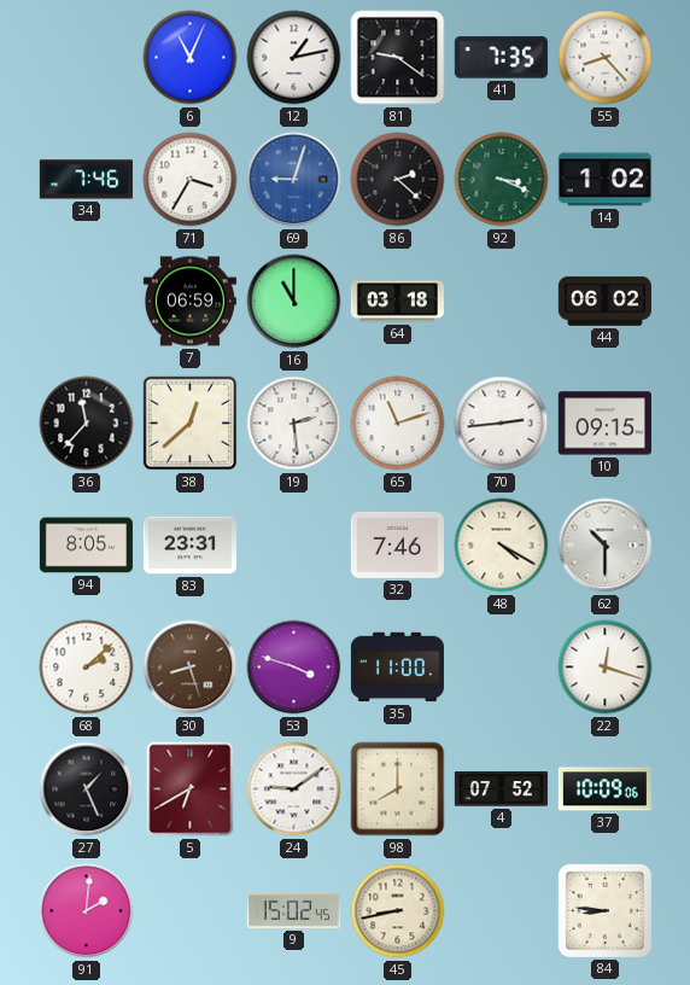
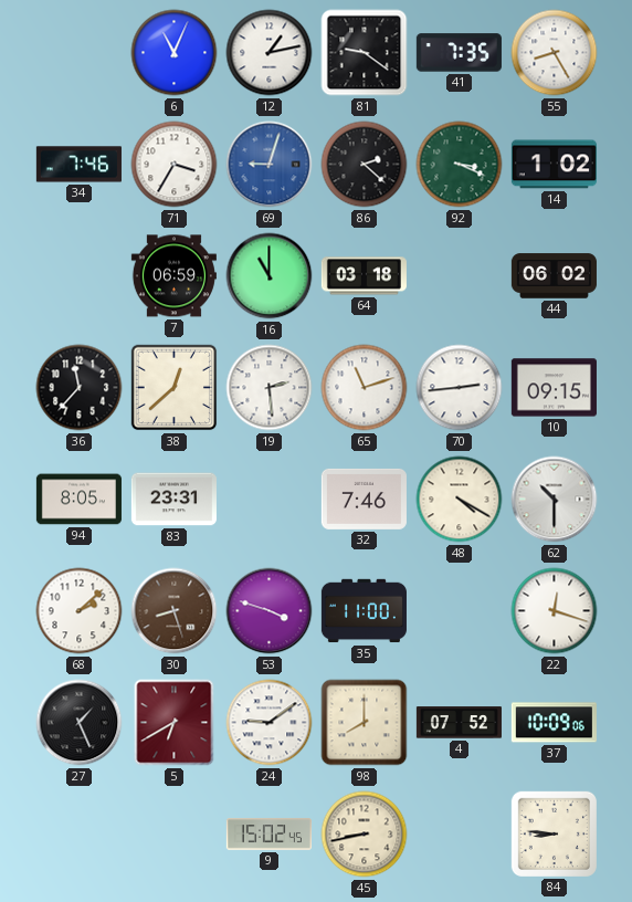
55: 8:23 -> 8:25 (555, 53)
91: 2:01 -> none (87, 911)
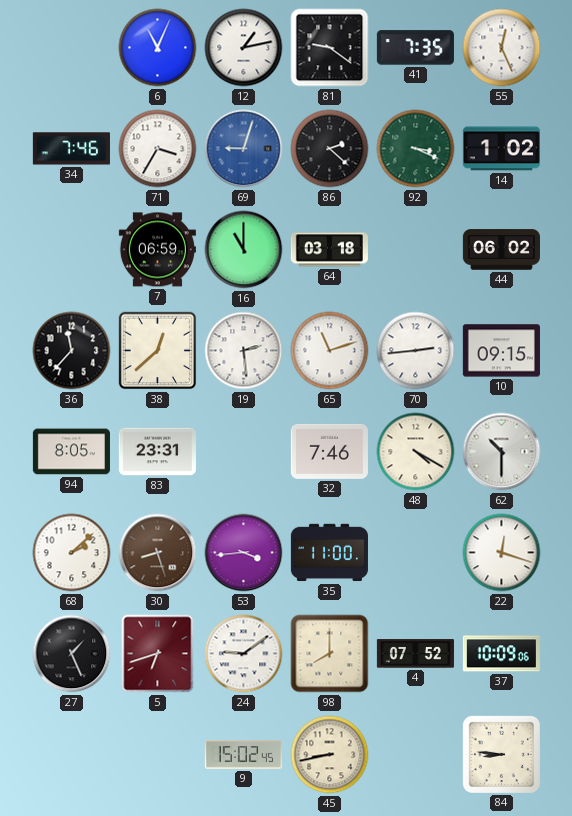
55: 8:25 -> 12:26 (502, 48)
53: 3:48 -> 3:44 (244, 553)
5: 6:40 -> 6:42 (158, 654)
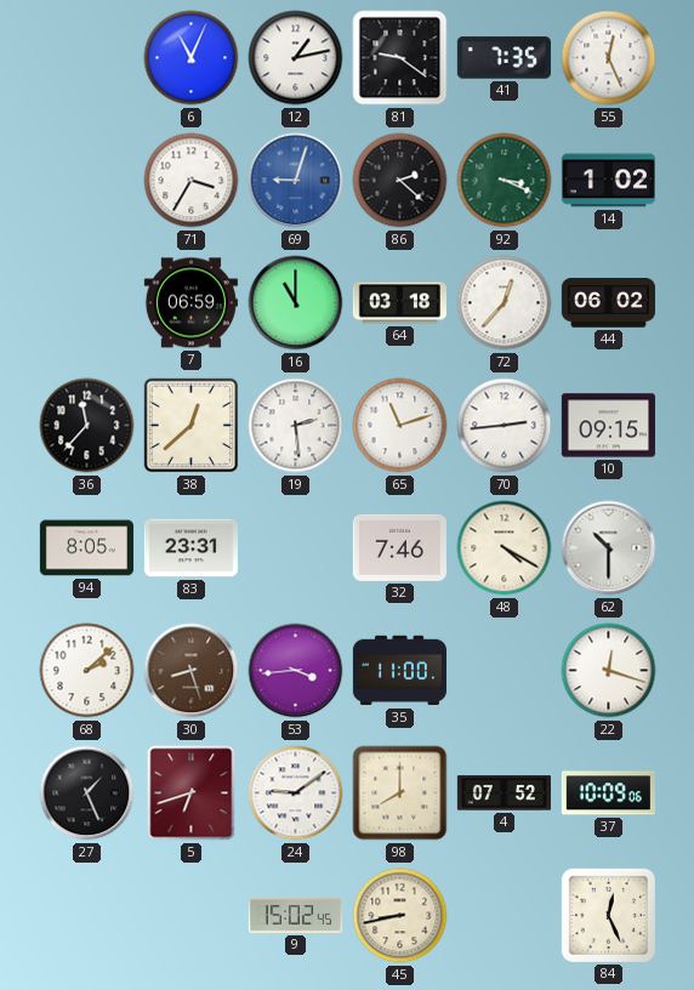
34: 7:46 -> none (71, 149)
72: none -> 12:37 (505, 303)
84: 8:46 -> 12:26 (608, 915)
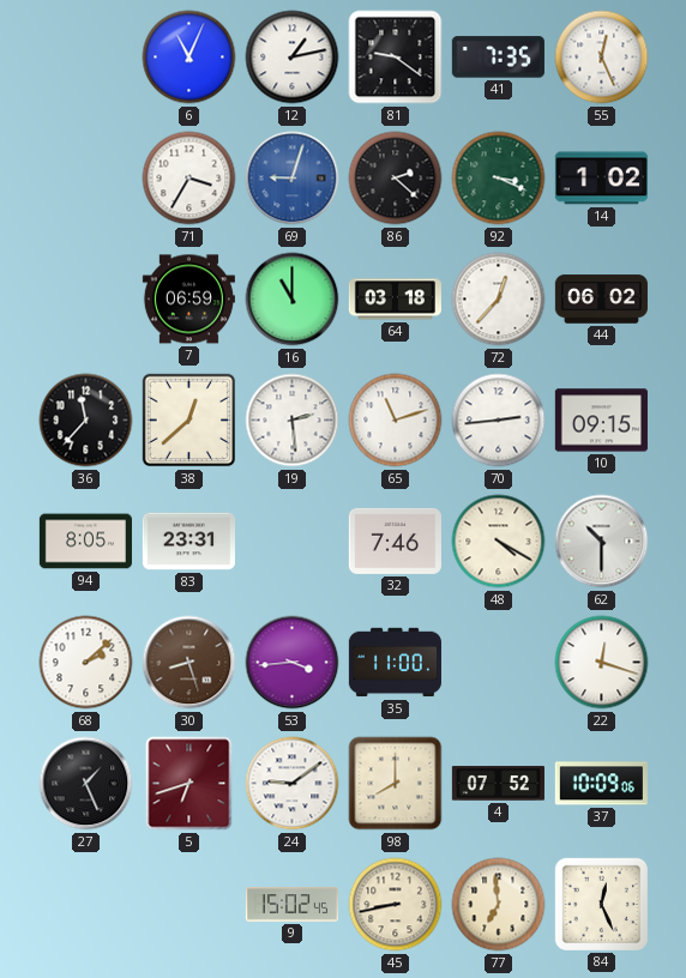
77: none -> 6:59 (499, 905)
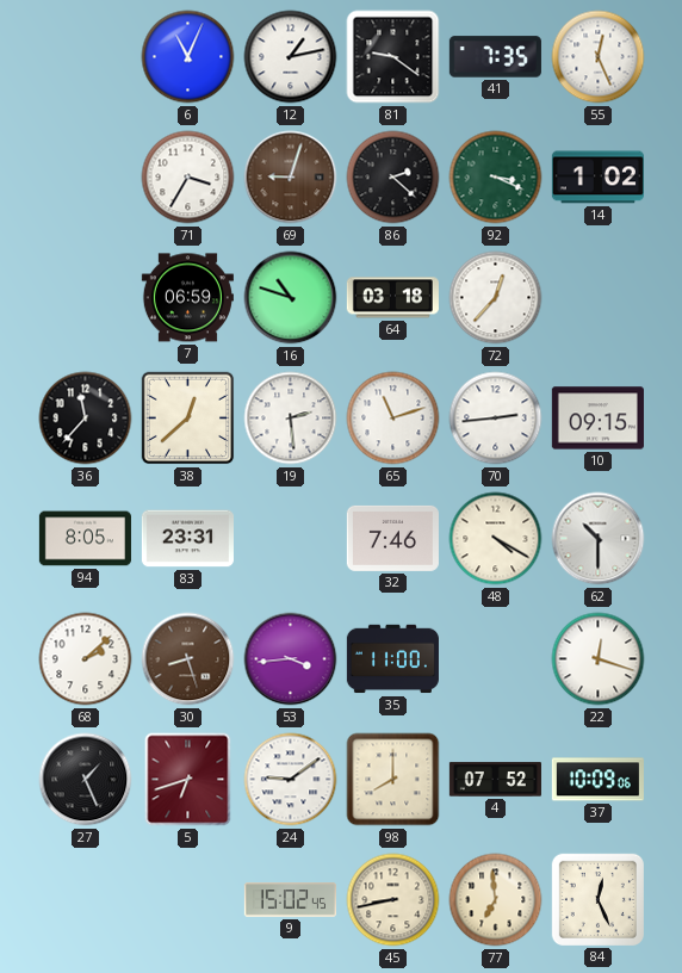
69 dial: blue -> brown (291, 178)
16: 11:00 -> 10:48 (291, 298)
44: 06:02 -> none (601, 300)
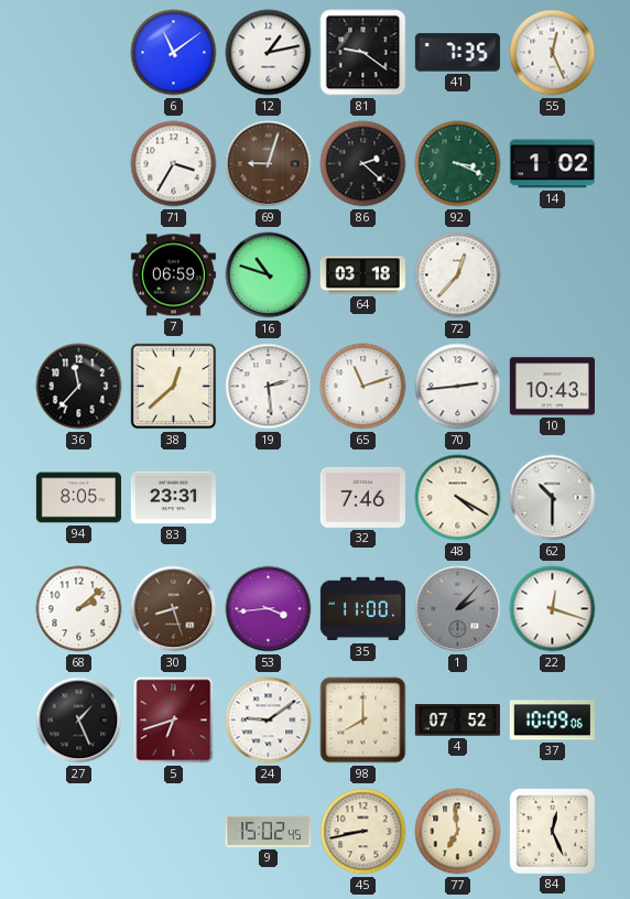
6: 11:04 -> 11:09 (174, 53)
10: 09:15 -> 10:43 (552, 387)
1: none -> 2:07 (458, 609)
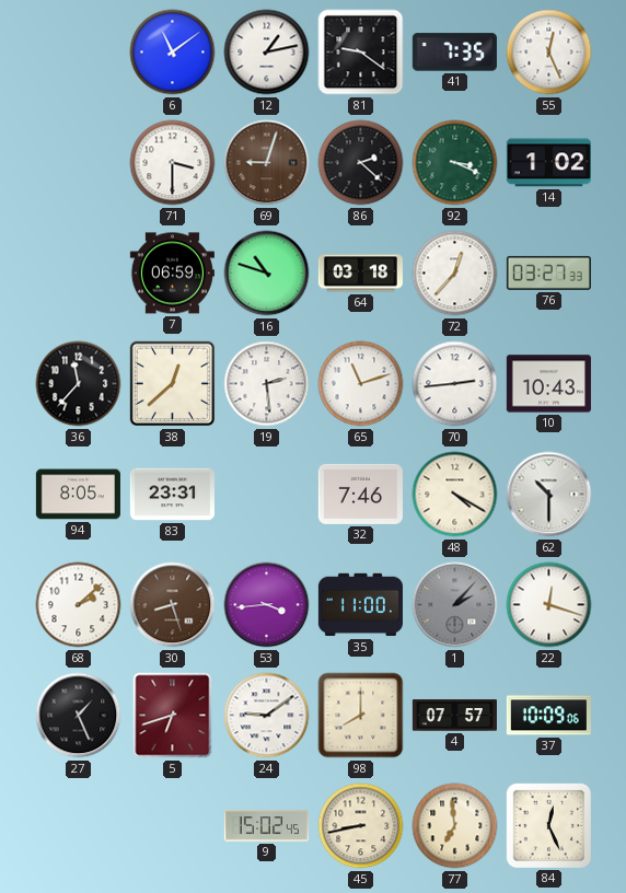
71: 3:35 -> 3:30 (173, 163)
76: none -> 03:27 (548, 272)
4: 07:52 -> 07:57 (454, 716)
